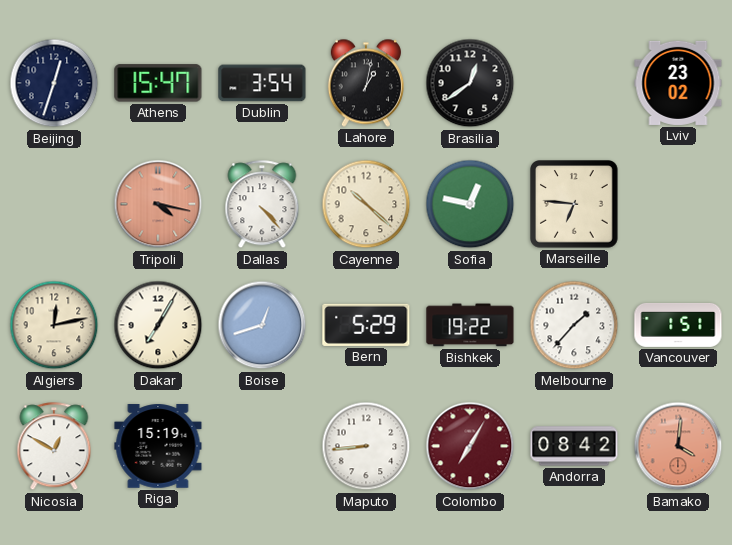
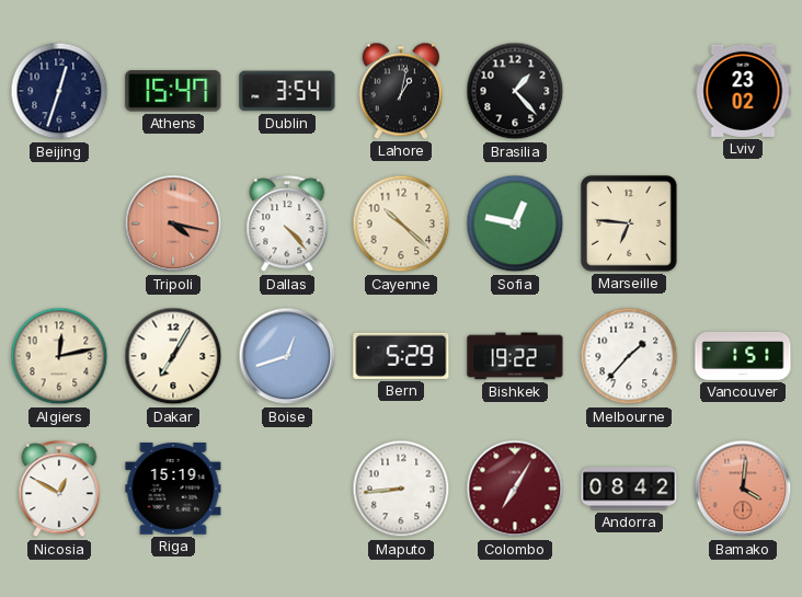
Brasilia: 12:39 -> 1:23 (515, 91)
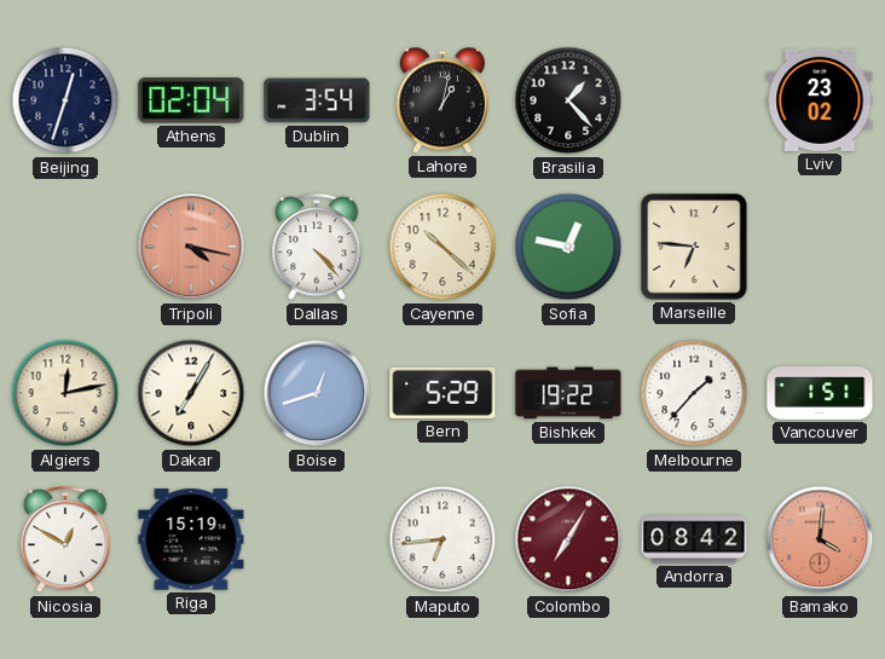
Athens: 15:47 -> 02:04 (191, 100)
Maputo: 8:44 -> 6:44 (442, 539)
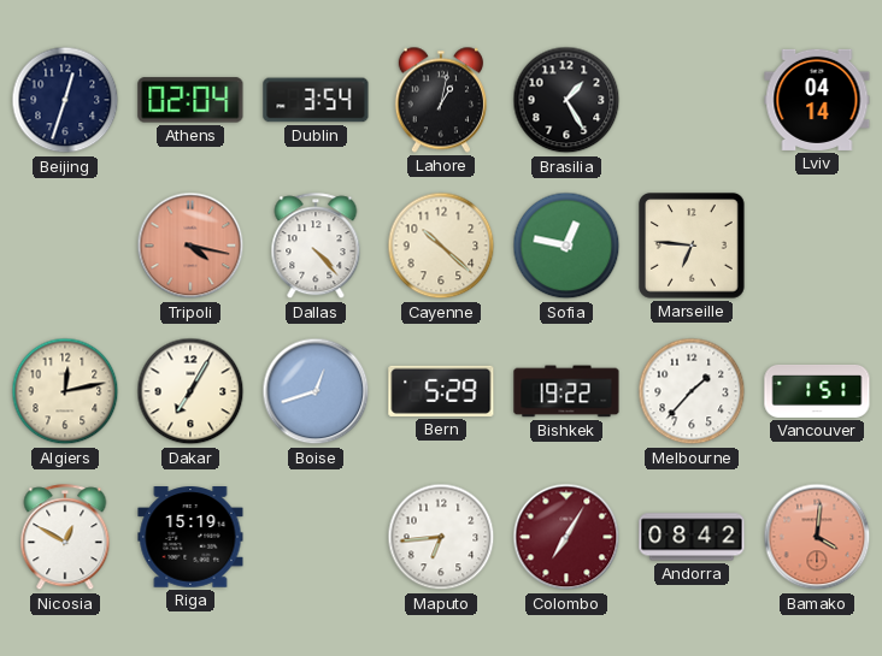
Brasilia: 1:23 -> 1:25 (566, 100)
Lviv: 23:02 -> 04:14 (817, 100)
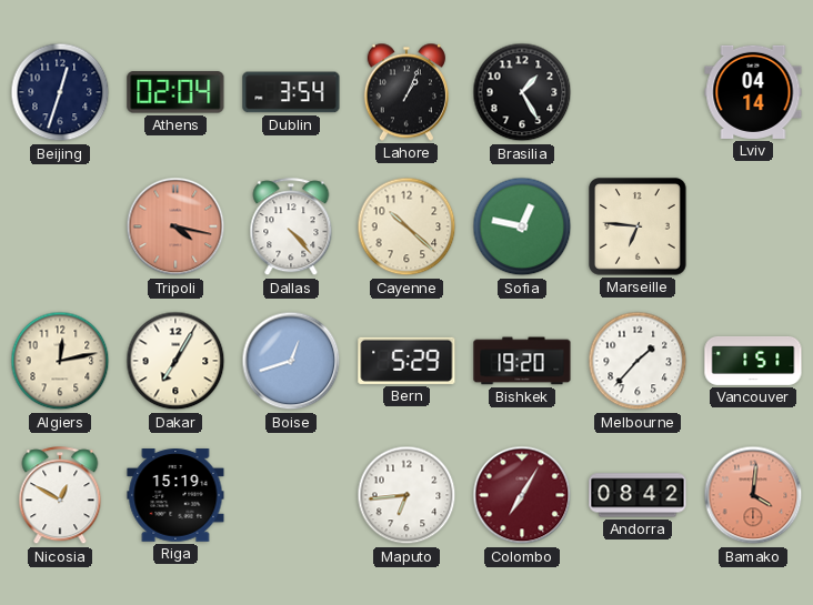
Lahore: 1:02 -> 1:04 (406, 92)
Bishkek: 19:22 -> 19:20 (522, 361)
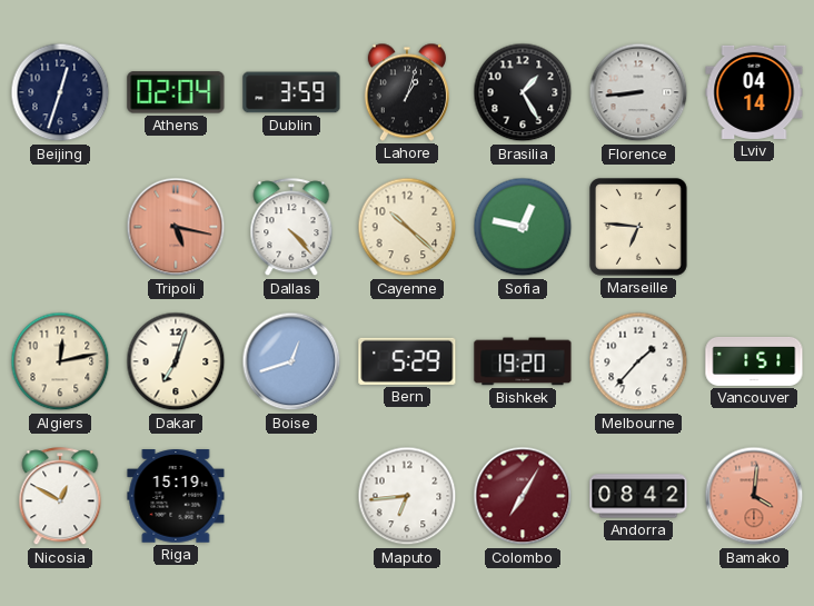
Dublin: 3:54 -> 3:59 (291, 92)
Lahore: 1:04 -> 1:03 (407, 92)
Florence: none -> 8:44 (638, 92)
Tripoli: 4:17 -> 5:17 (176, 227)
Dakar: 7:05 -> 7:03 (176, 361)
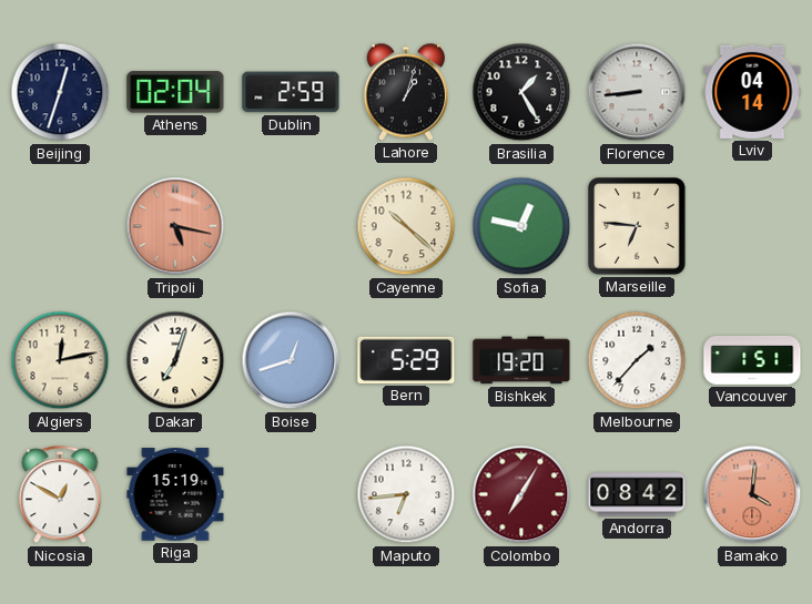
Dublin: 3:59 -> 2:59 (291, 92)
Dallas: 4:23 -> none (291, 228)
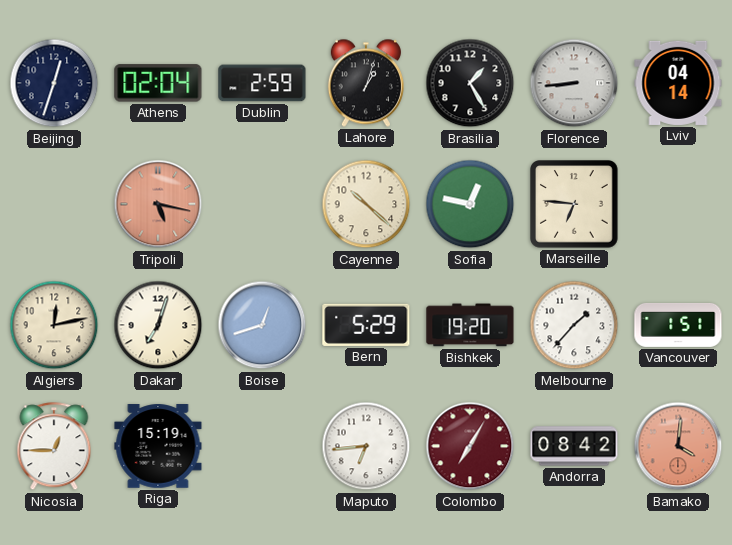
Nicosia: 12:50 -> 12:45 (54, 447)
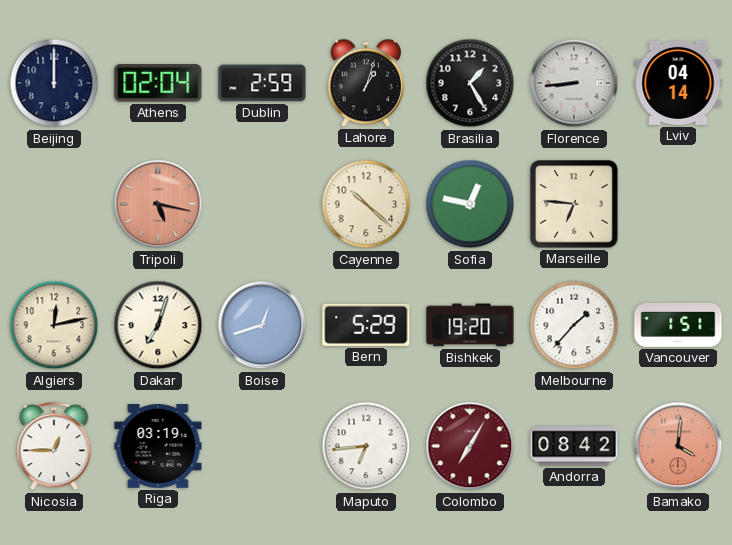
Beijing: 12:33 -> 12:00 (54, 83)
Riga: 15:19 -> 03:19 (158, 446)
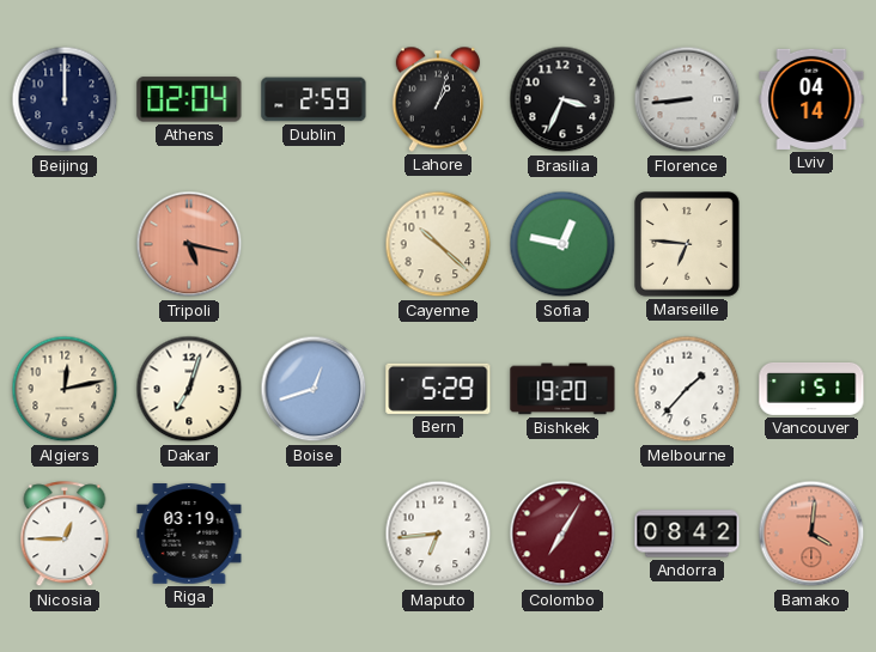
Brasilia: 1:25 -> 3:34 (562, 99)
